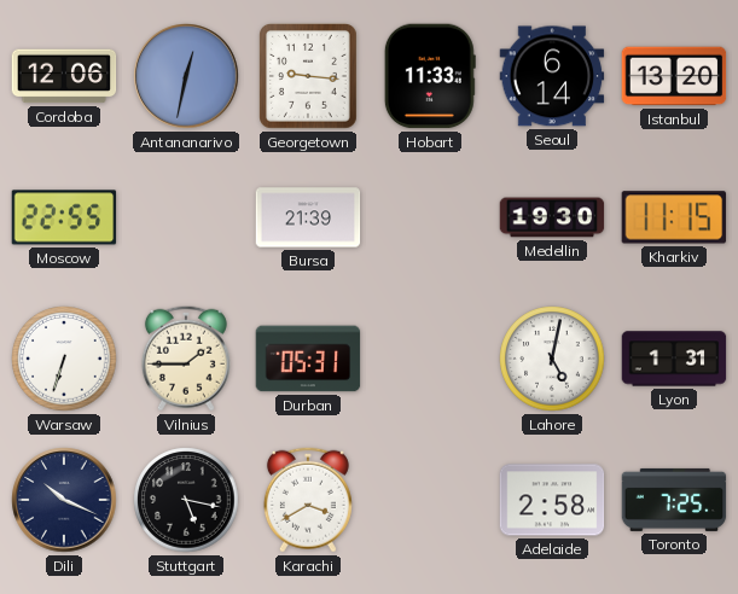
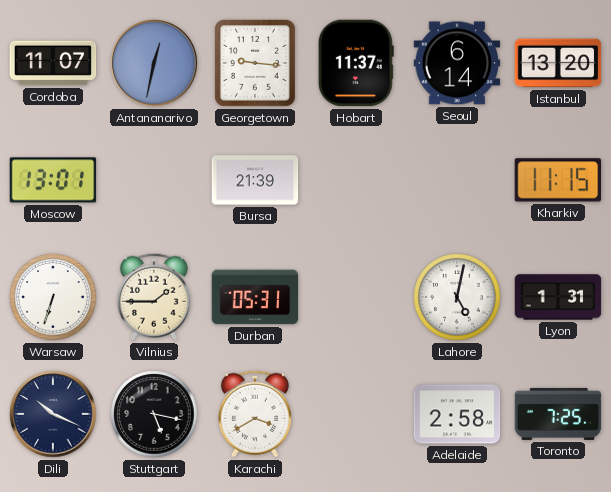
Cordoba: 12:06 -> 11:07 (53, 63)
Hobart: 11:33 -> 11:37 (356, 63)
Moscow: 22:55 -> 13:01 (53, 180)
Medellin: 19:30 -> none (552, 217)
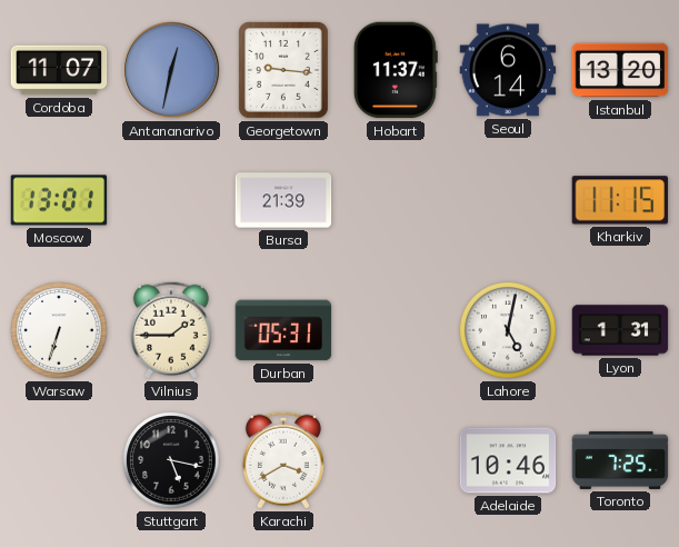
Dili: 10:19 -> none (53, 414)
Adelaide: 2:58 -> 10:46 (508, 460)
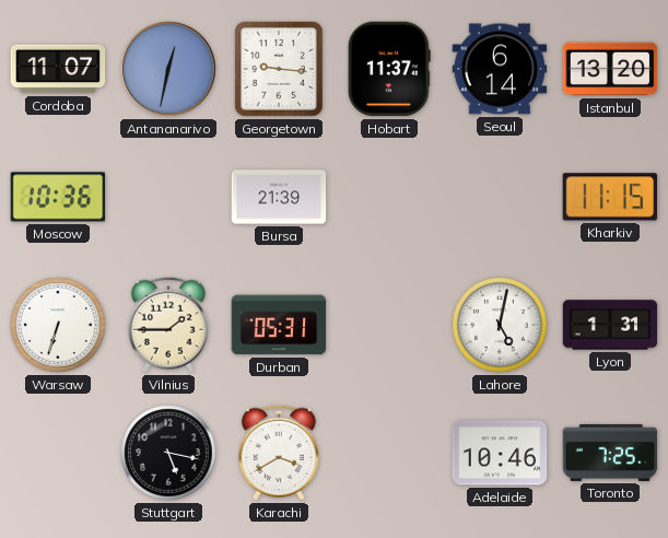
Moscow: 13:01 -> 10:36 (58, 197)
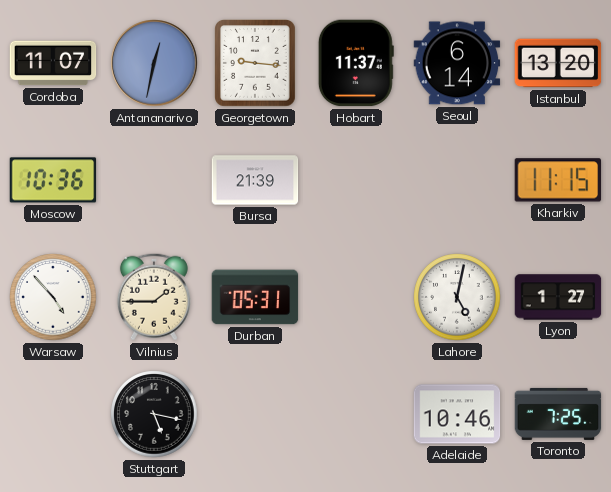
Warsaw: 6:33 -> 4:53 (53, 297)
Lyon: 1:31 -> 1:27 (558, 297)
Karachi: 3:40 -> none (279, 453)
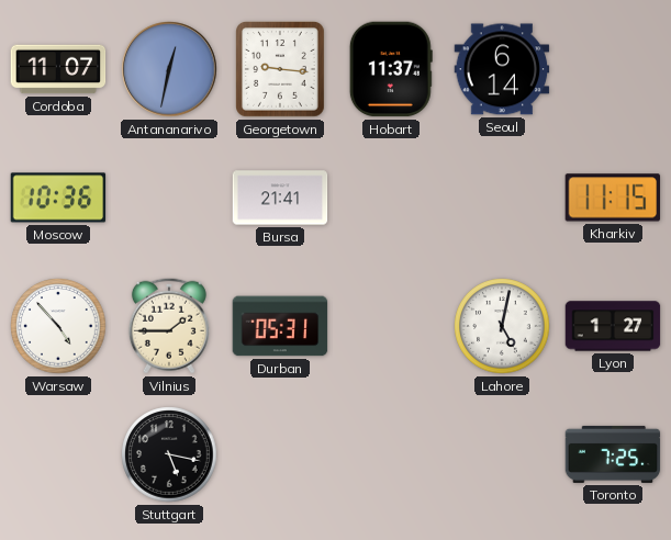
Istanbul: 13:20 -> none (558, 63)
Bursa: 21:39 -> 21:41 (280, 198)
Adelaide: 10:46 -> none (457, 414)
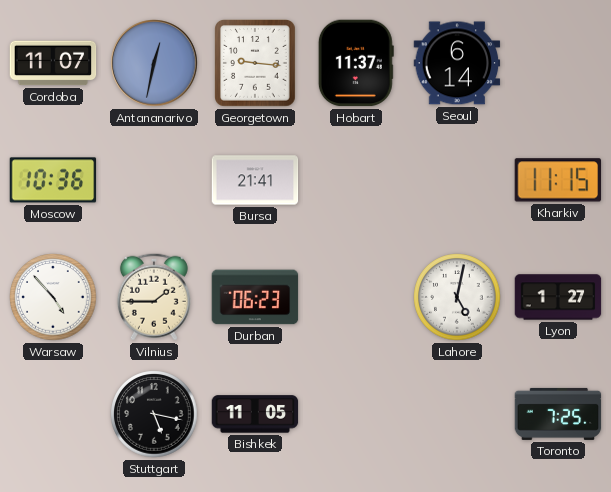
Durban: 05:31 -> 06:23 (255, 297)
Bishkek: none -> 11:05 (255, 414)
